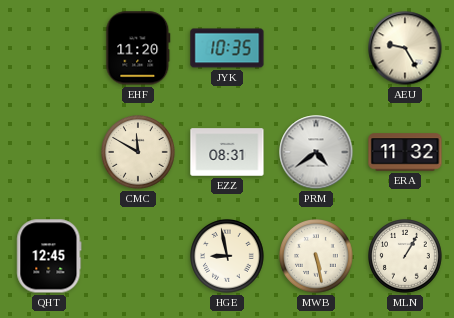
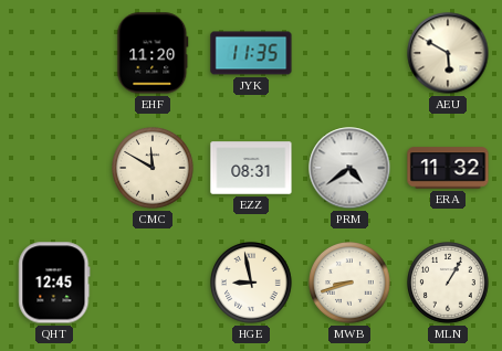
JYK: 10:35 -> 11:35 (251, 53)
AEU: 9:25 -> 5:50 (448, 53)
MWB: 5:28 -> 8:42 (351, 284)
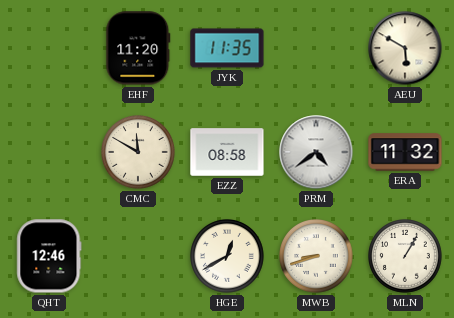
EZZ: 08:31 -> 08:58 (227, 152)
QHT: 12:45 -> 12:46 (49, 256)
HGE: 8:58 -> 12:40 (228, 257)
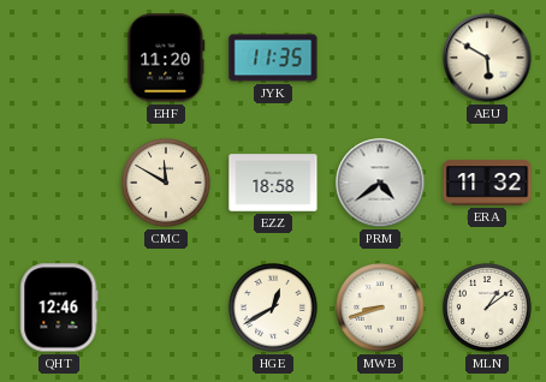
EZZ: 08:58 -> 18:58 (273, 183)
MLN: 1:05 -> 1:09 (488, 309)
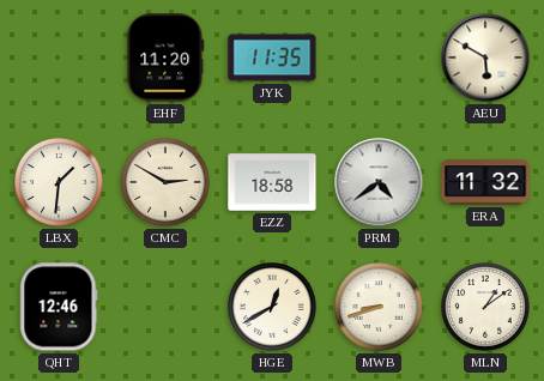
LBX: none -> 1:31 (60, 183)
CMC: 11:50 -> 2:50 (167, 183)
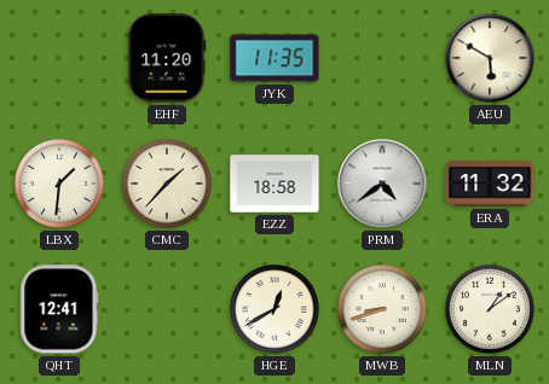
CMC: 2:50 -> 1:37 (168, 185)
QHT: 12:46 -> 12:41 (59, 309)
